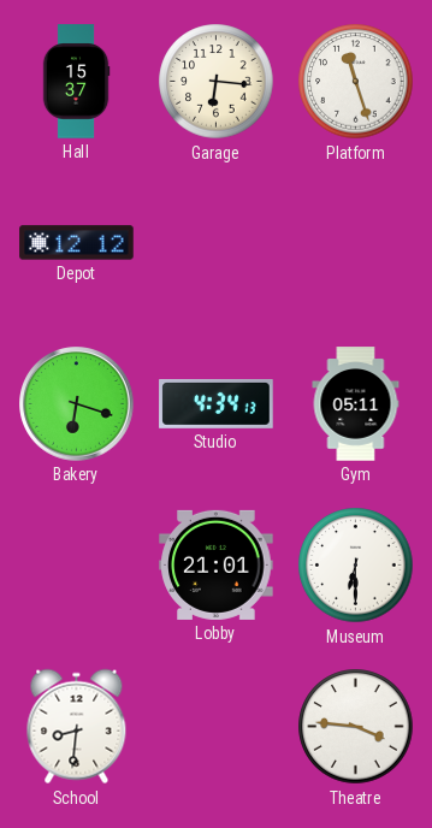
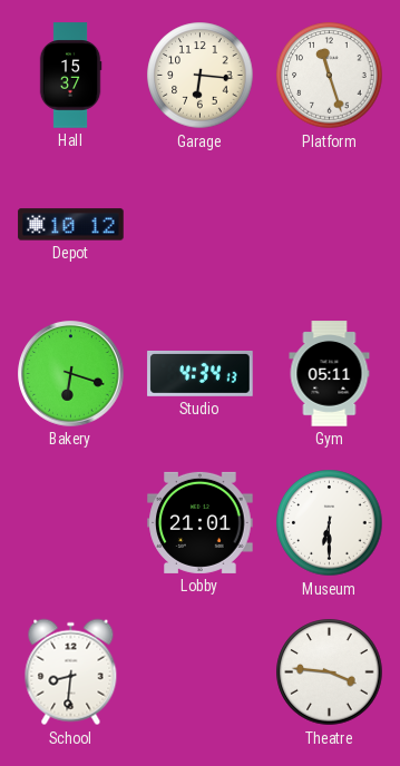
Depot: 12:12 -> 10:12 (71, 225)
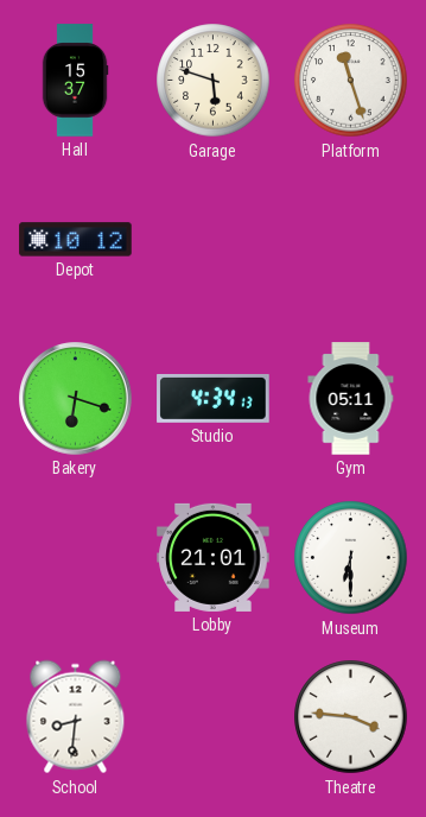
Garage: 6:16 -> 5:48 (214, 81)
